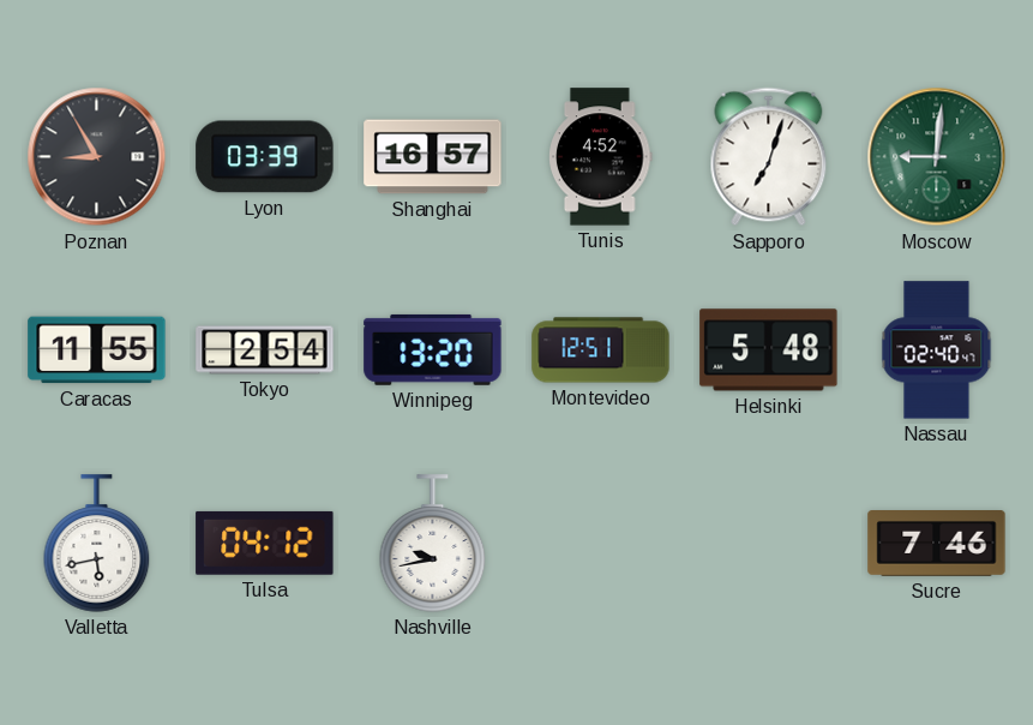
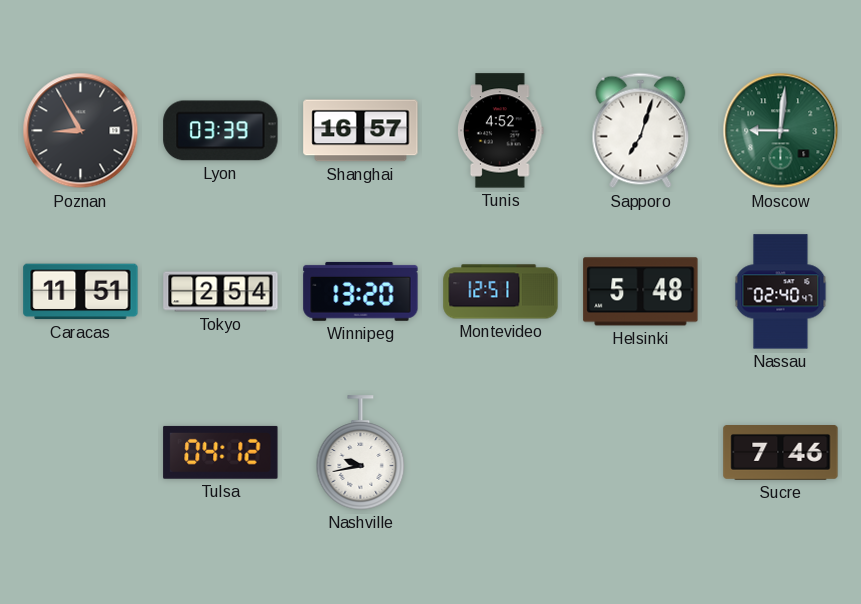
Caracas: 11:55 -> 11:51 (81, 292)
Valletta: 5:43 -> none (97, 544)
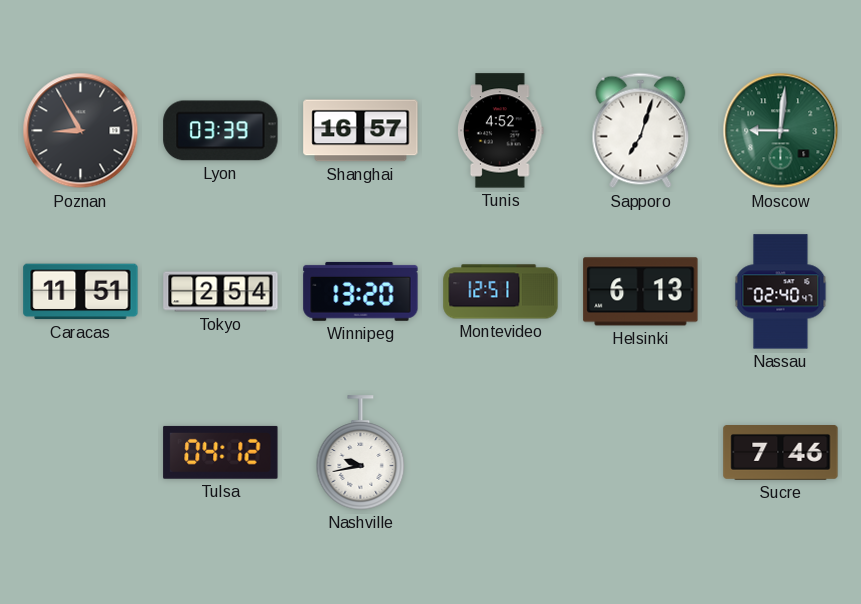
Helsinki: 5:48 -> 6:13 (641, 292)
